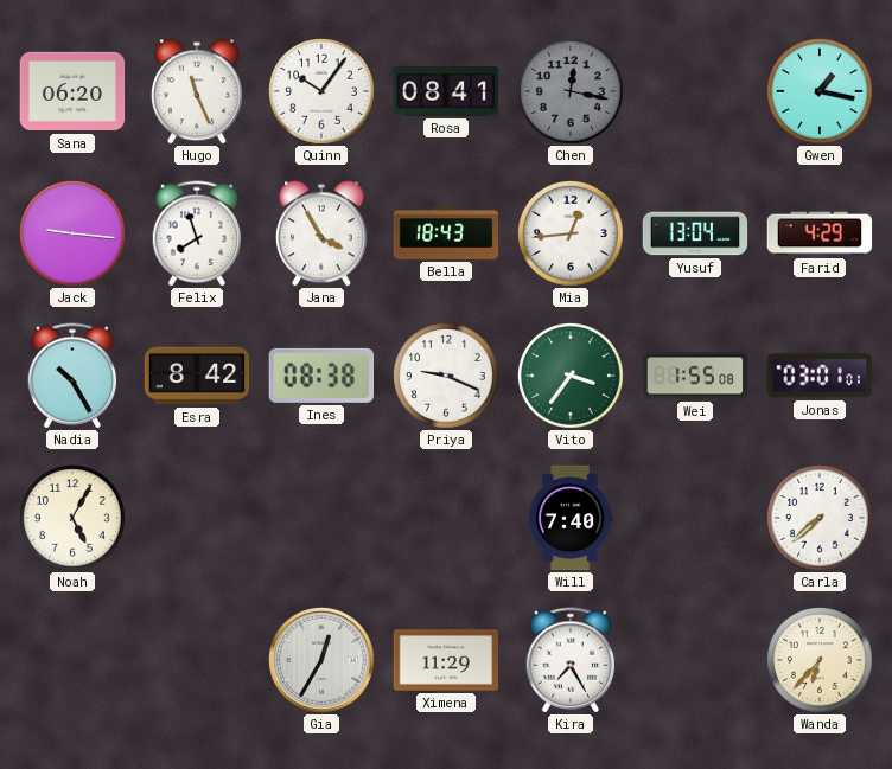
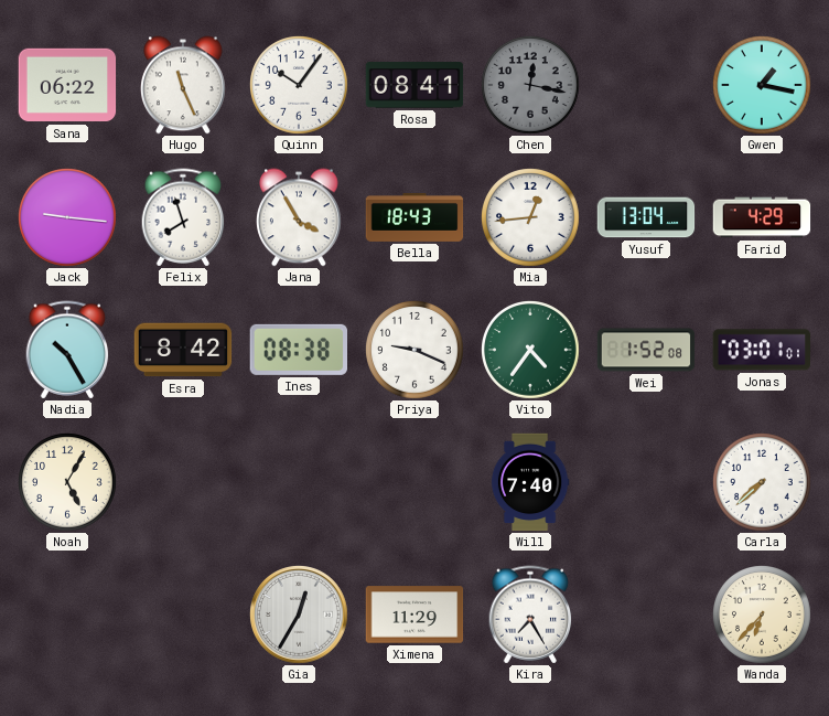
Sana: 06:20 -> 06:22 (67, 85)
Vito: 3:36 -> 4:36 (531, 351)
Wei: 1:55 -> 1:52 (646, 350)
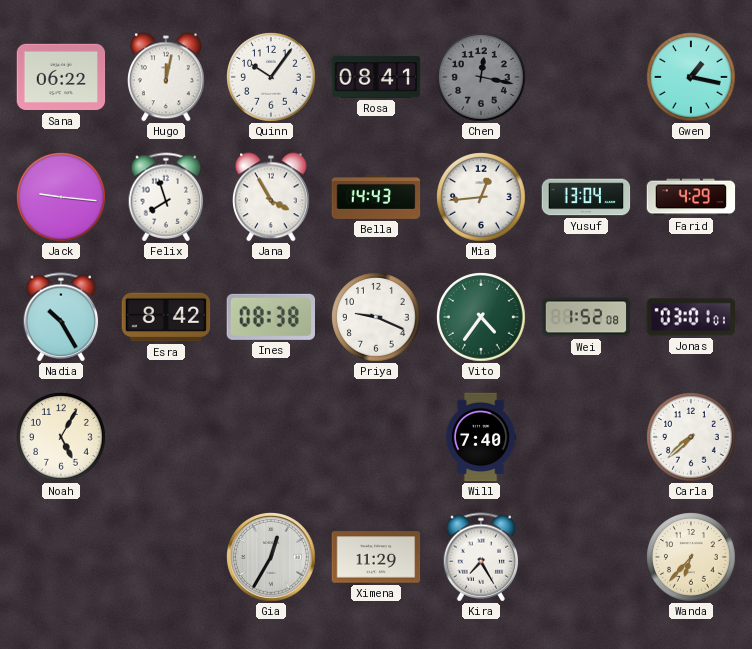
Hugo: 11:26 -> 12:02 (167, 77)
Bella: 18:43 -> 14:43 (376, 197)
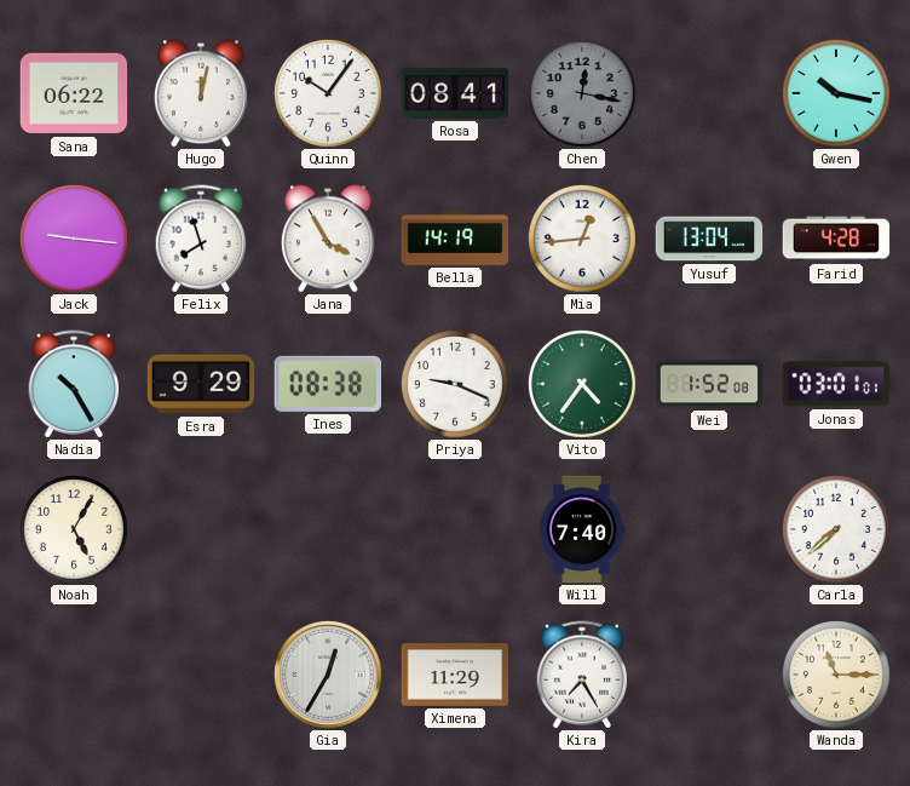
Gwen: 1:17 -> 10:17 (837, 94)
Bella: 14:43 -> 14:19 (455, 239)
Farid: 4:29 -> 4:28 (836, 239)
Esra: 8:42 -> 9:29 (201, 384)
Wanda: 6:37 -> 11:15 (837, 676)
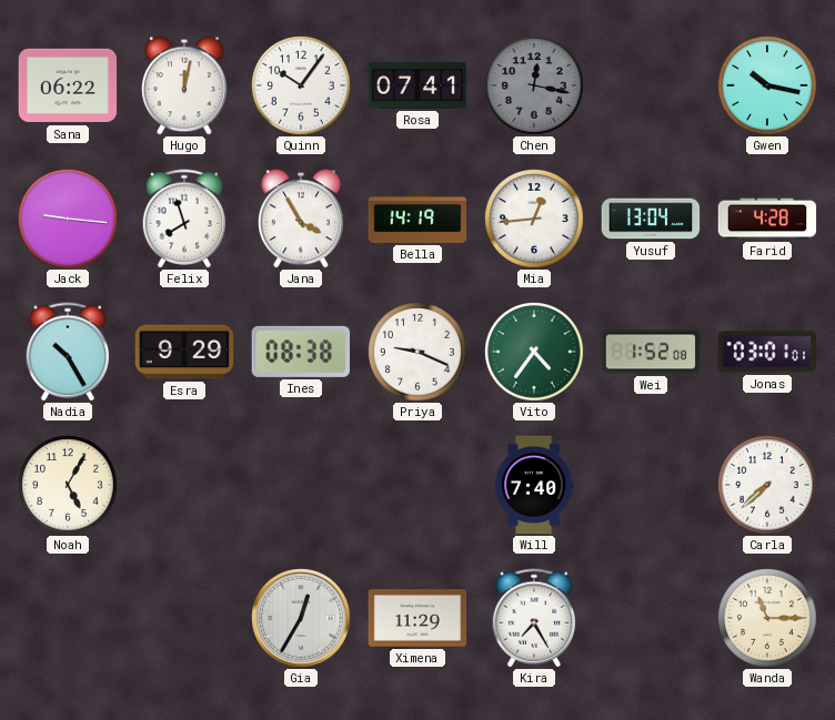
Rosa: 08:41 -> 07:41 (417, 85)
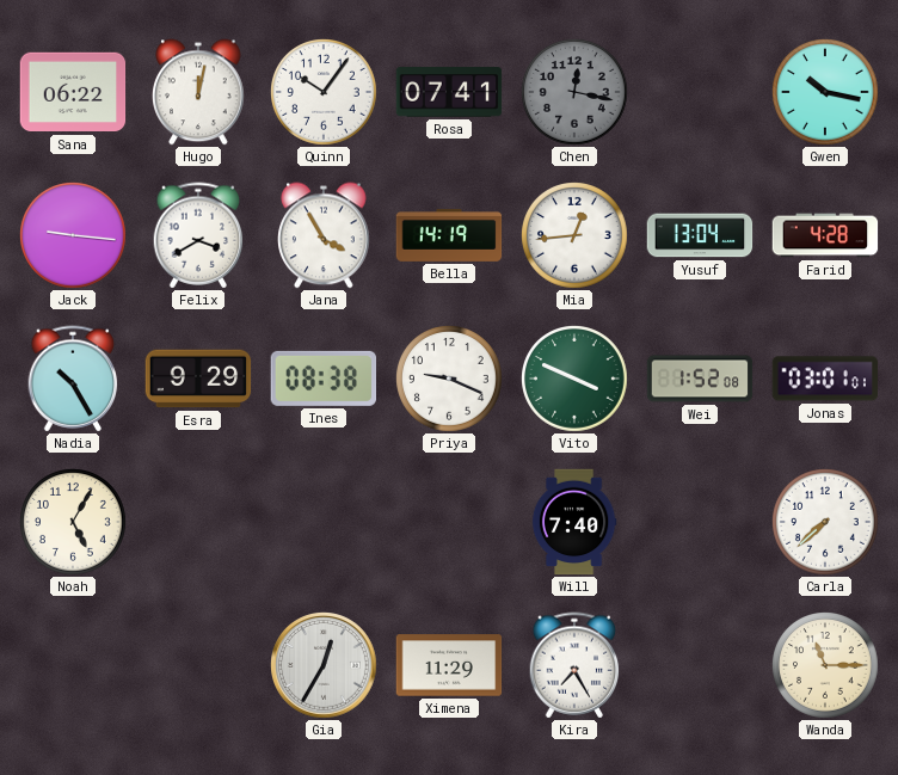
Felix: 7:57 -> 3:40 (198, 235)
Vito: 4:36 -> 3:49 (576, 380)
